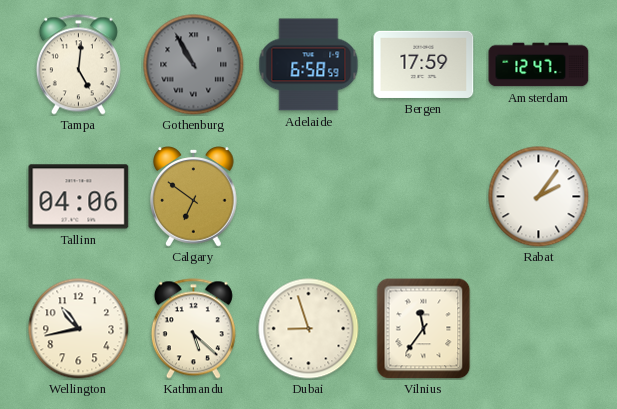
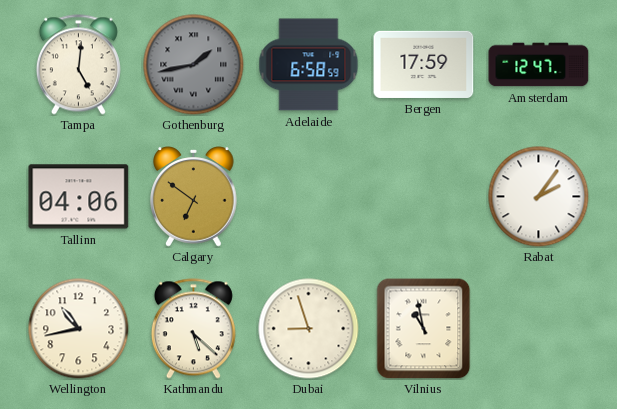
Gothenburg: 10:55 -> 1:43 (194, 65)
Vilnius: 11:36 -> 10:58 (424, 328)
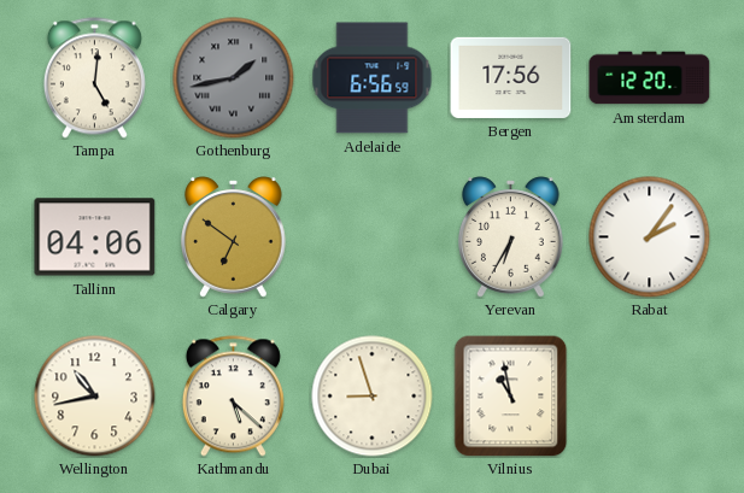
Adelaide: 6:58 -> 6:56 (373, 78)
Bergen: 17:59 -> 17:56 (511, 77)
Amsterdam: 12:47 -> 12:20 (650, 78)
Yerevan: none -> 6:35 (511, 237)
